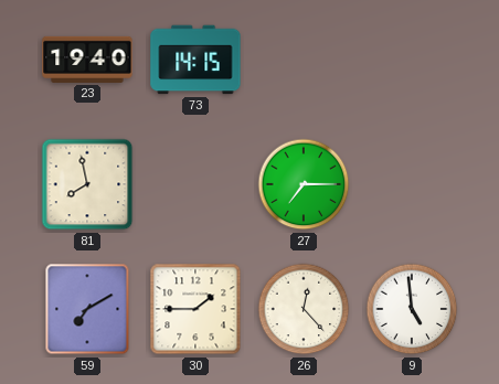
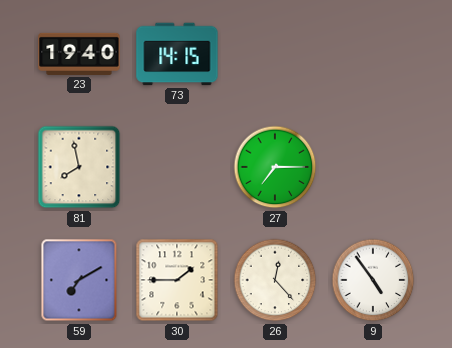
9: 4:59 -> 4:54 (373, 280)
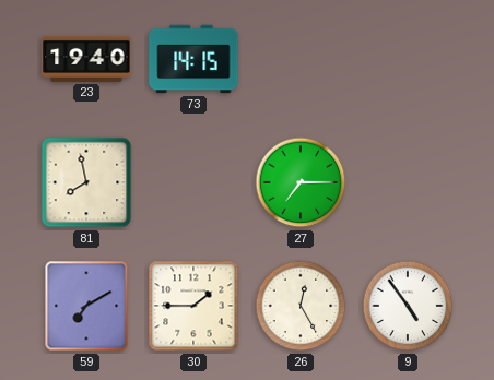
26: 12:23 -> 12:25 (301, 306)
